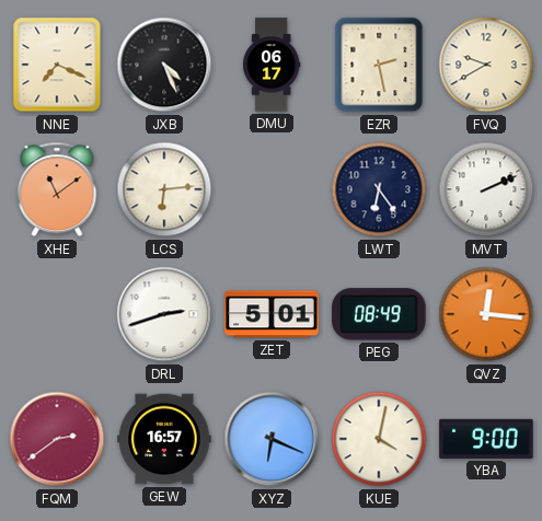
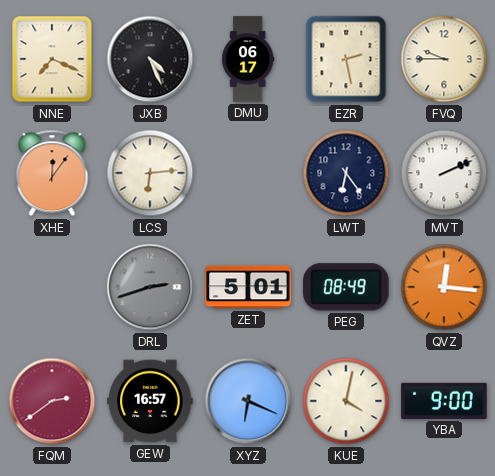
FVQ: 9:40 -> 9:45 (444, 59)
XHE: 11:09 -> 12:06 (52, 173)
DRL dial: white -> grey (150, 287)
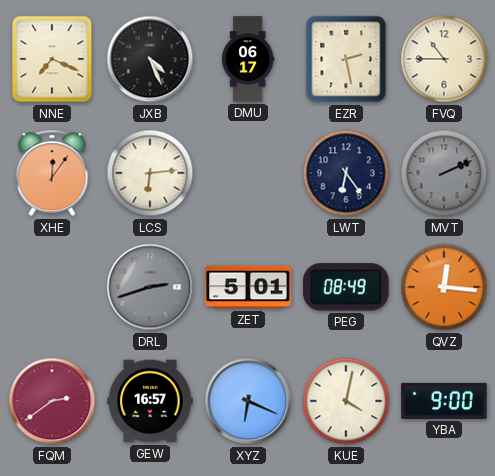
FVQ: 9:45 -> 10:45 (444, 59)
MVT dial: white -> grey (444, 173)
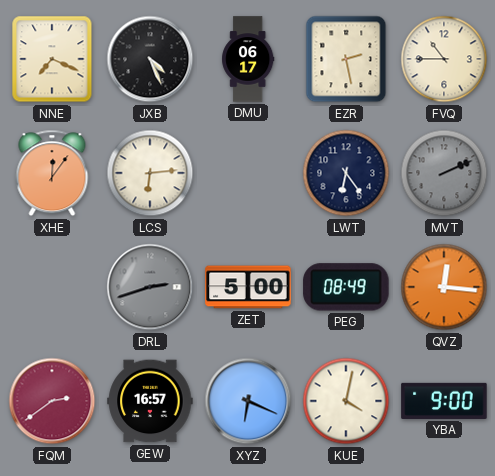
ZET: 5:01 -> 5:00 (248, 287)
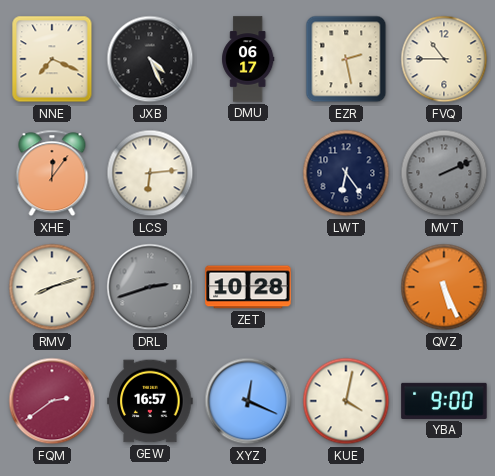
RMV: none -> 8:12 (52, 287)
ZET: 5:00 -> 10:28 (248, 287)
PEG: 08:49 -> none (346, 287)
QVZ: 12:16 -> 5:26 (444, 287)
XYZ: 6:19 -> 12:19 (248, 401)
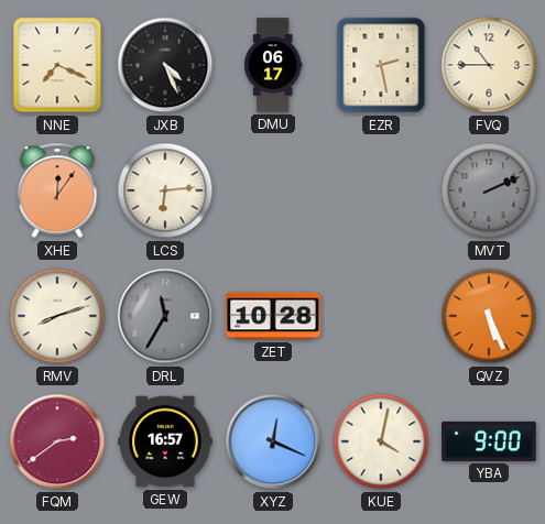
LWT: 6:24 -> none (346, 173)
DRL: 2:42 -> 11:35 (165, 316)
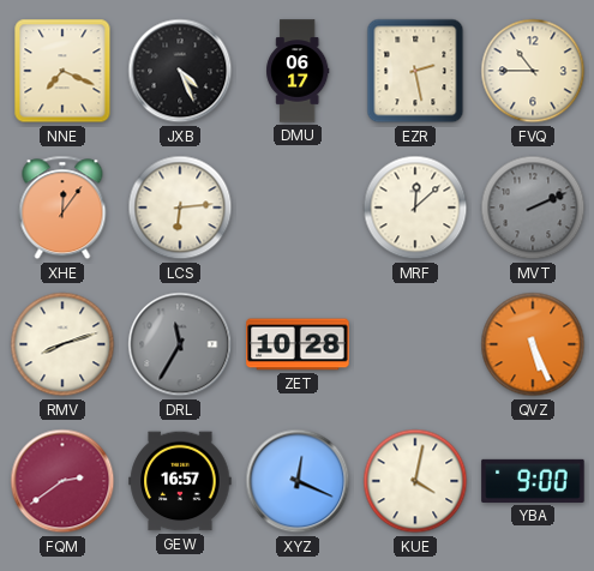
MRF: none -> 12:08 (415, 208)
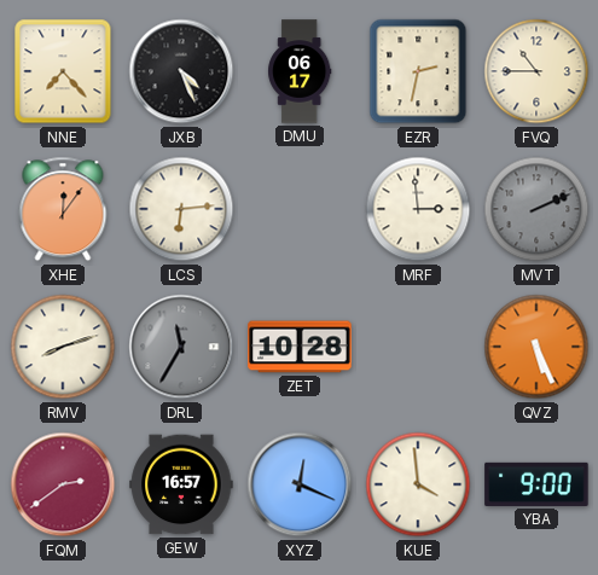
NNE: 7:19 -> 7:23 (63, 71)
EZR: 2:28 -> 2:32 (418, 71)
MRF: 12:08 -> 2:59 (418, 209)
KUE: 4:02 -> 3:59 (418, 484)
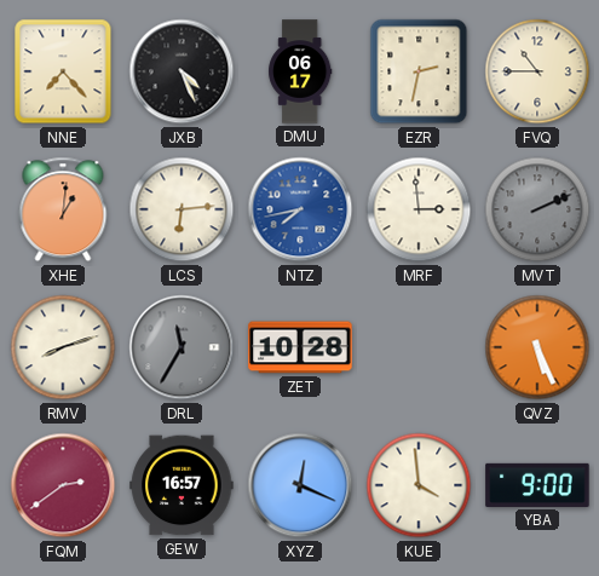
XHE: 12:06 -> 1:01 (63, 209)
NTZ: none -> 7:43 (300, 209)
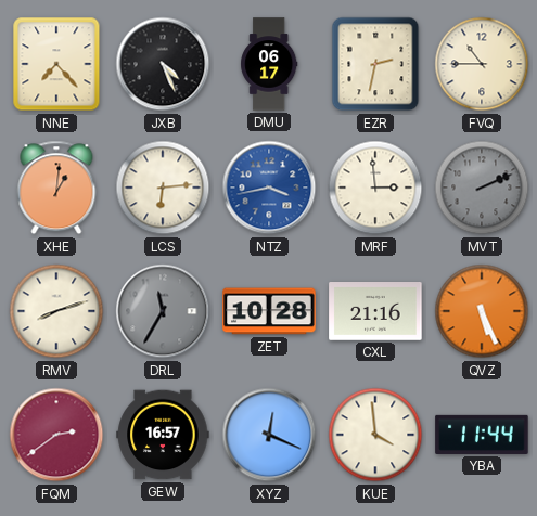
NTZ: 7:43 -> 3:43 (269, 188)
CXL: none -> 21:16 (375, 312)
YBA: 9:00 -> 11:44 (482, 435)
